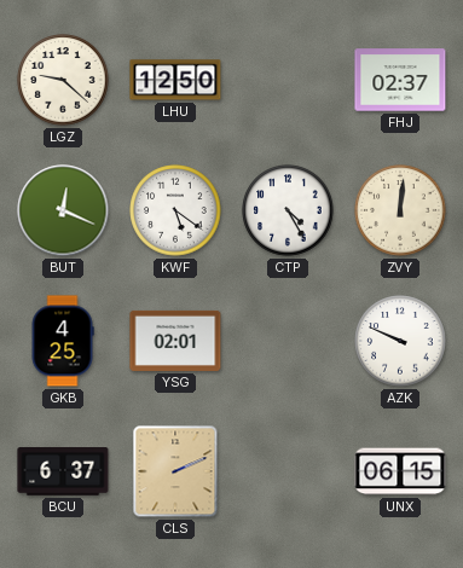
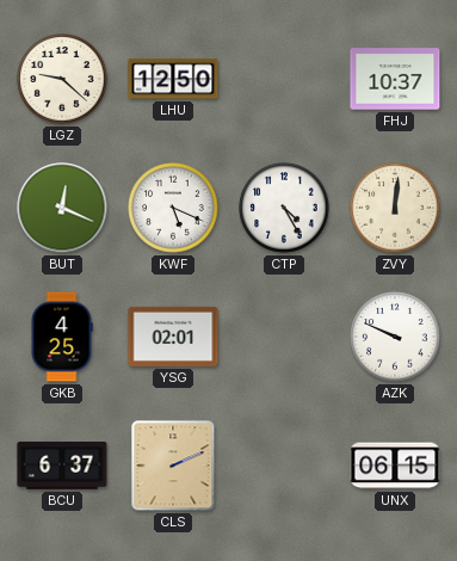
FHJ: 02:37 -> 10:37 (395, 79)
KWF: 5:21 -> 5:19 (173, 208)
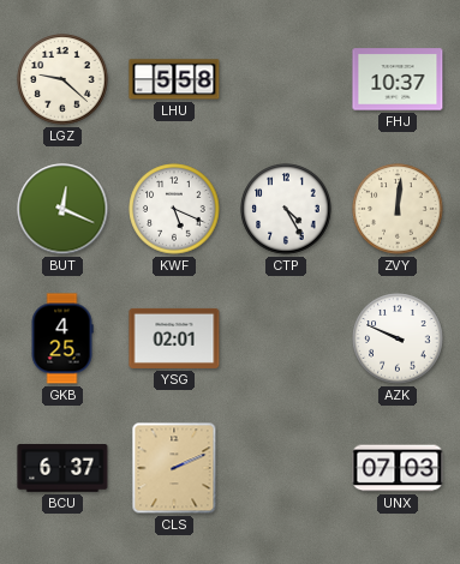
LHU: 12:50 -> 5:58 (174, 79)
UNX: 06:15 -> 07:03 (398, 468)
